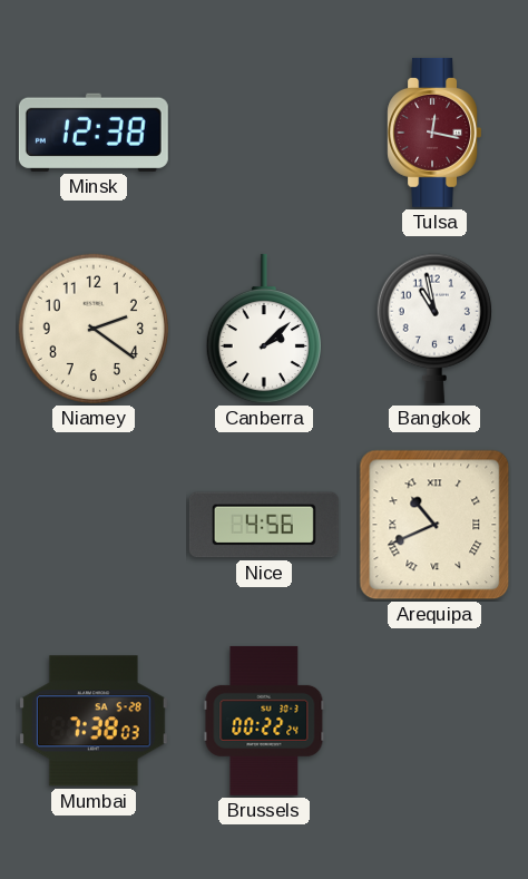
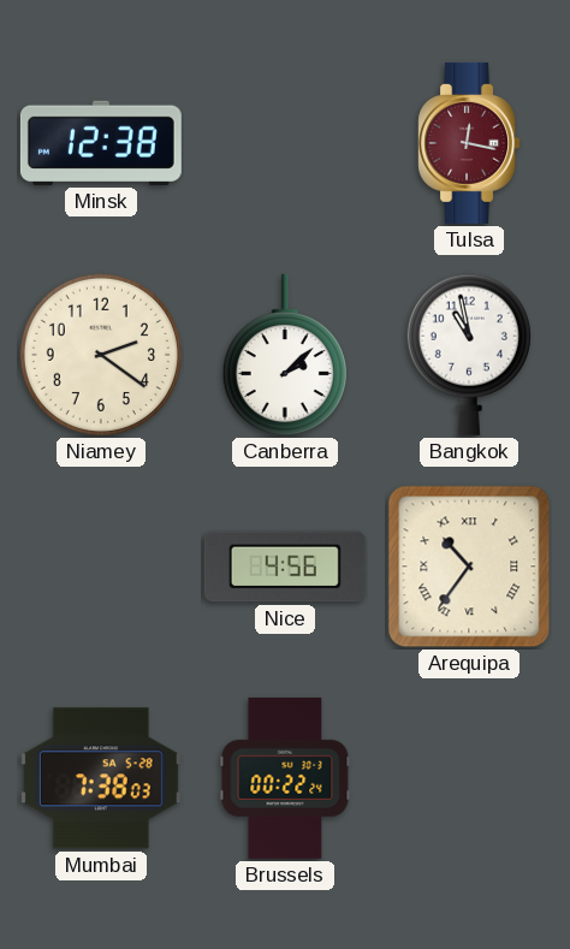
Arequipa: 10:41 -> 10:36 (469, 567)
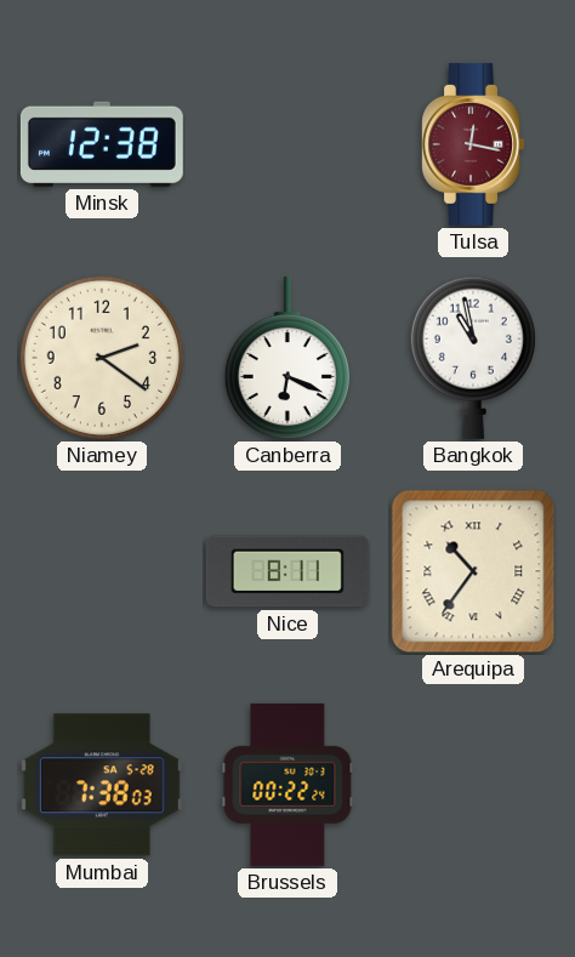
Canberra: 2:08 -> 6:19 (287, 358)
Nice: 4:56 -> 8:11 (287, 571)
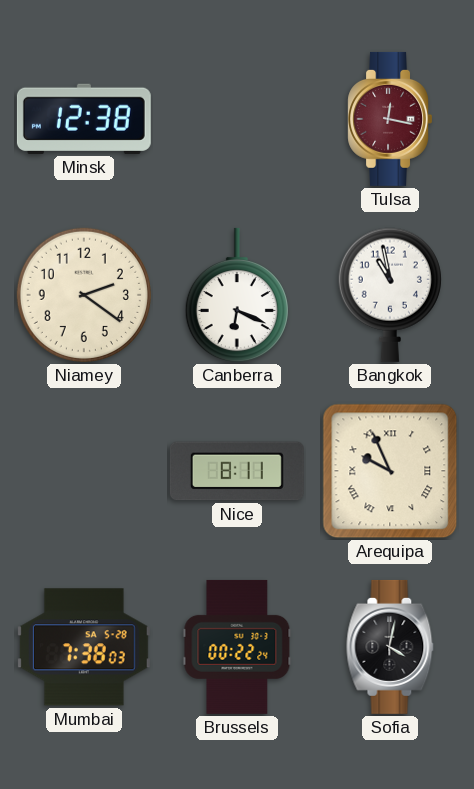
Arequipa: 10:36 -> 9:56 (390, 471)
Sofia: none -> 4:02 (390, 647)
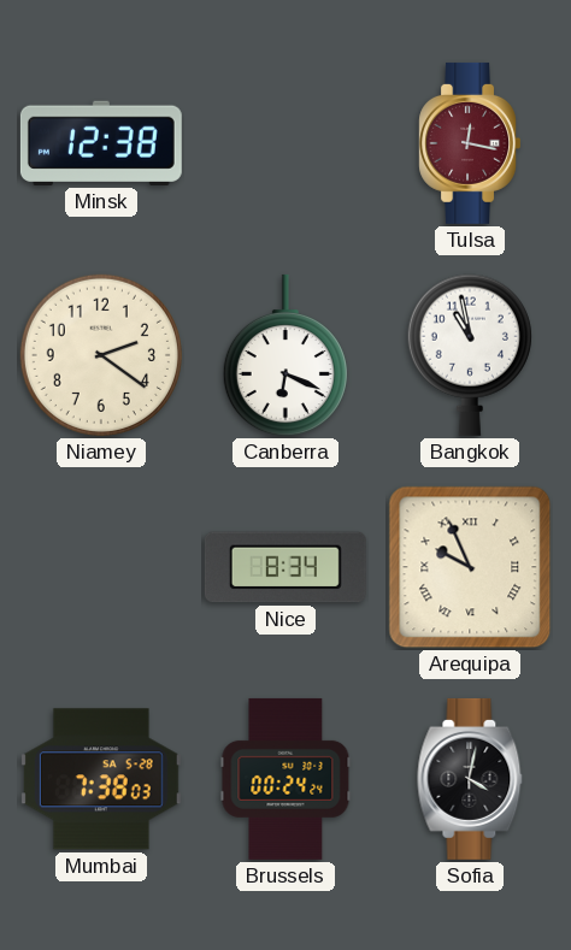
Nice: 8:11 -> 8:34 (285, 567)
Brussels: 00:22 -> 00:24 (285, 779)
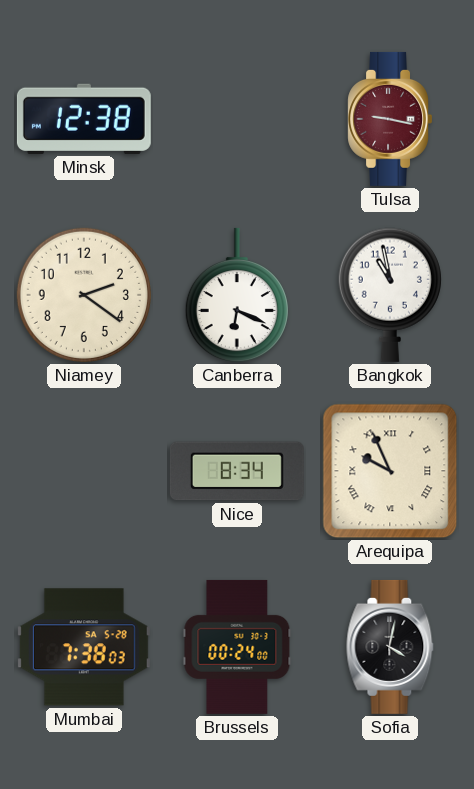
Tulsa: 12:17 -> 9:17 (389, 119)
Brussels: 00:24:24 -> 00:24:00 (237, 647)
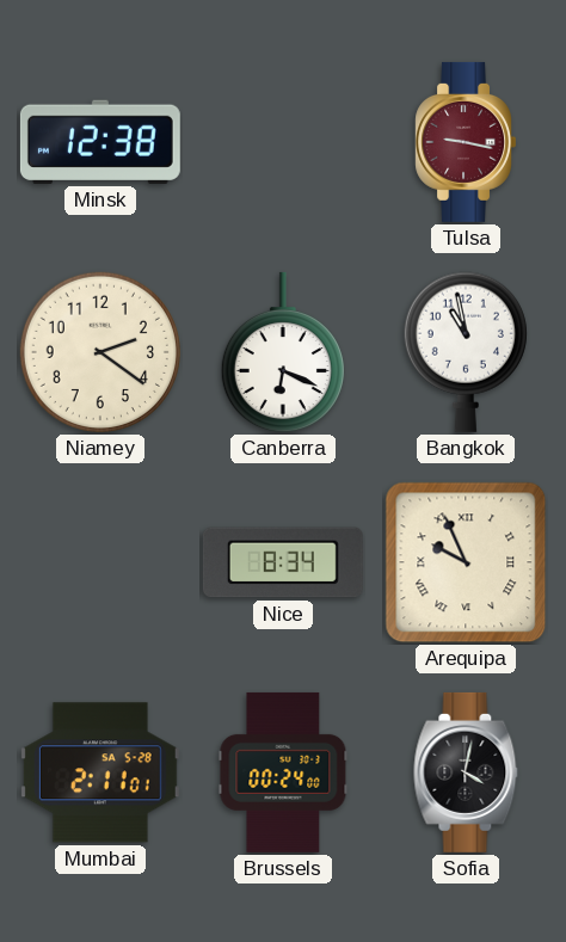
Mumbai: 7:38 -> 2:11 (100, 772)
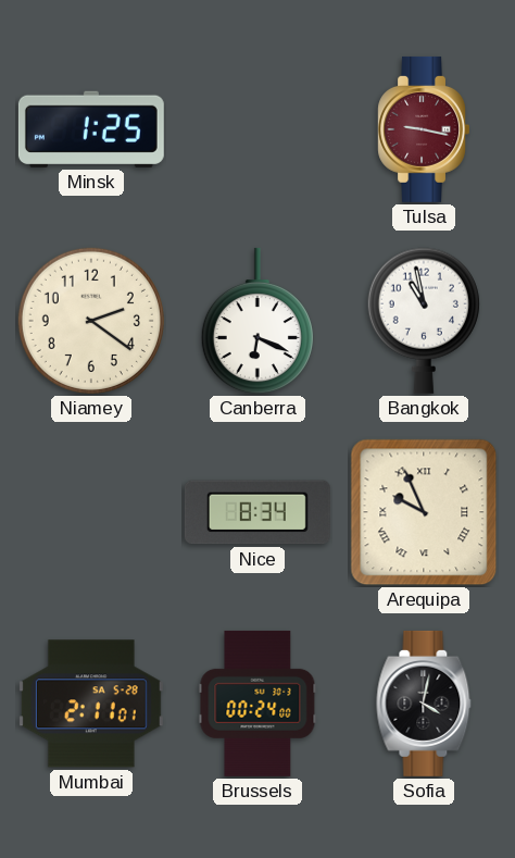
Minsk: 12:38 -> 1:25 (91, 129)
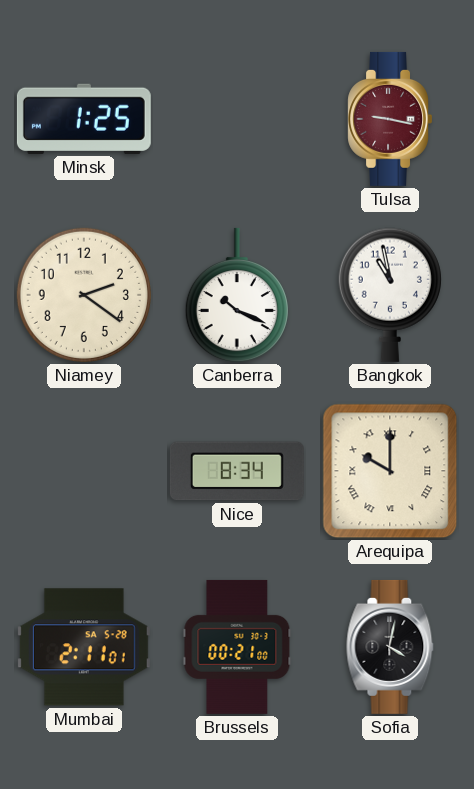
Canberra: 6:19 -> 10:19 (237, 295)
Arequipa: 9:56 -> 10:00 (390, 471)
Brussels: 00:24 -> 00:21 (237, 647)
